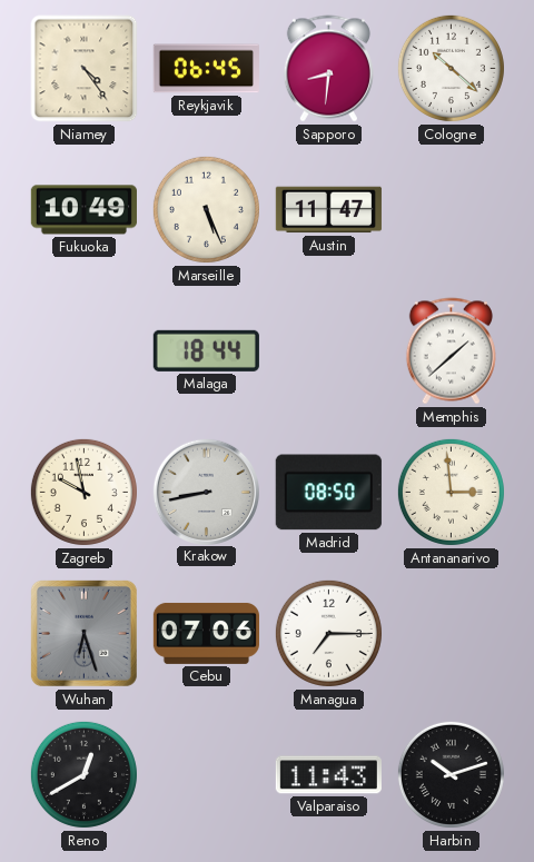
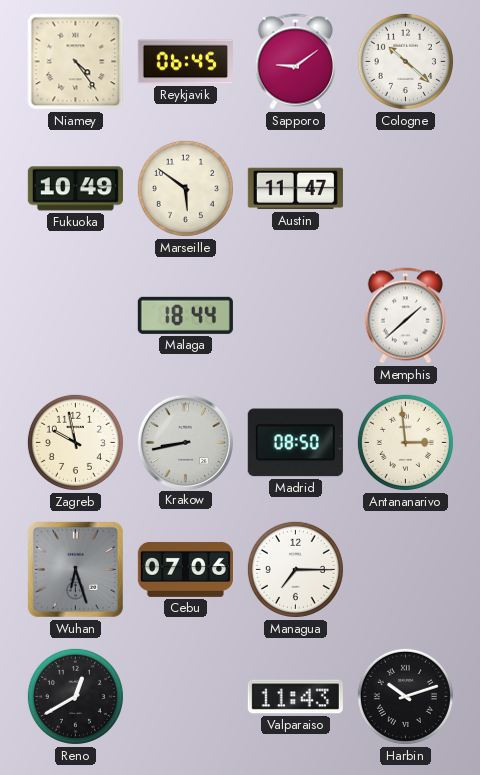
Sapporo: 8:31 -> 9:09 (295, 62)
Marseille: 5:26 -> 5:51 (185, 188)
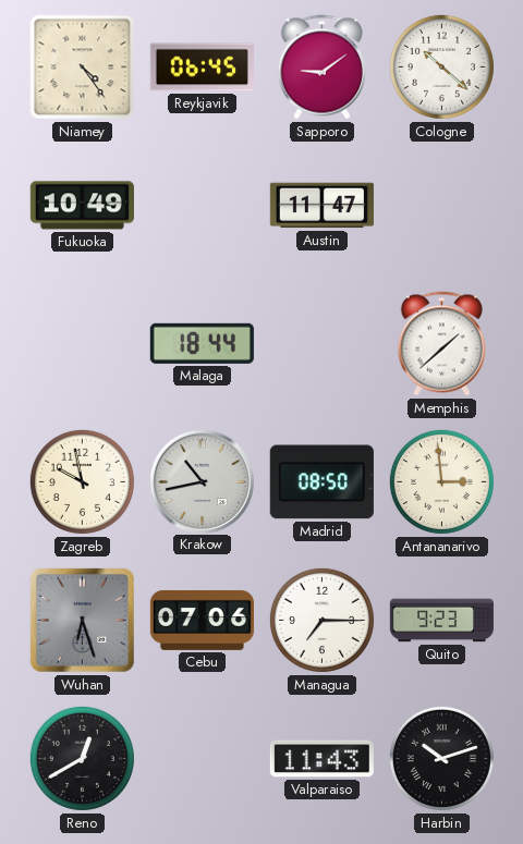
Marseille: 5:51 -> none (185, 188)
Krakow: 8:43 -> 10:43 (202, 481)
Quito: none -> 9:23 (441, 621)
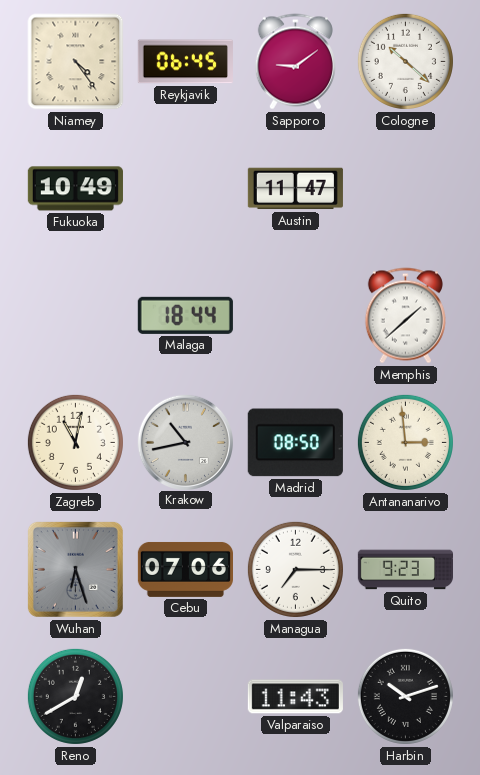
Zagreb: 9:58 -> 11:02 (75, 442)
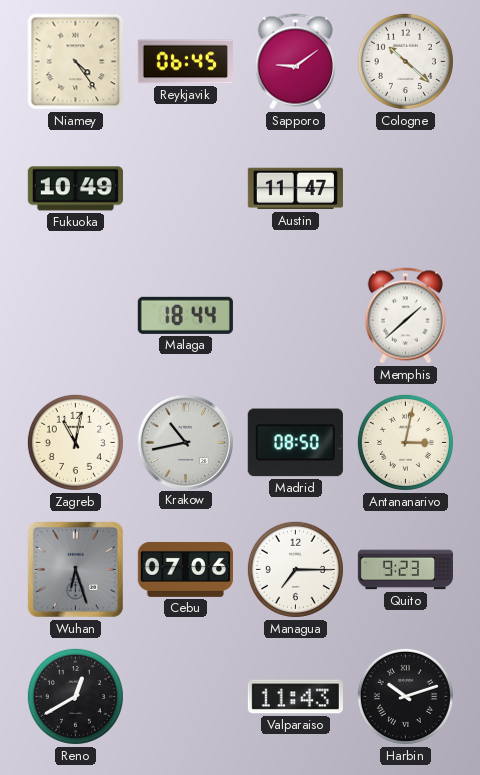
Antananarivo: 2:59 -> 3:02 (405, 442)
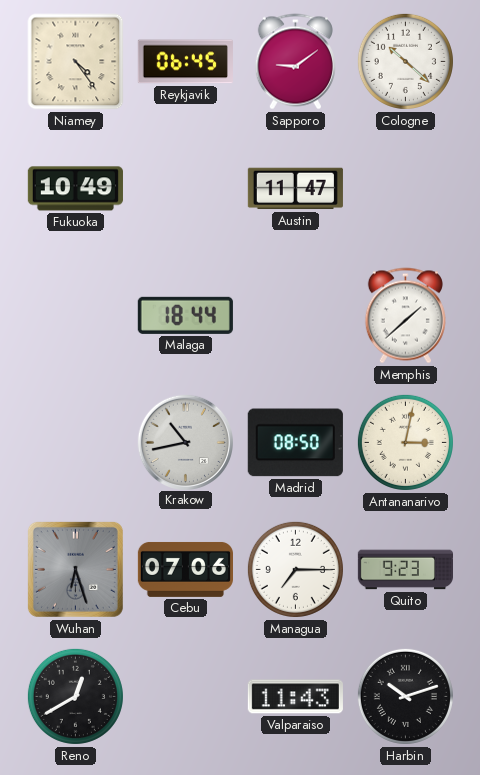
Zagreb: 11:02 -> none (75, 442)
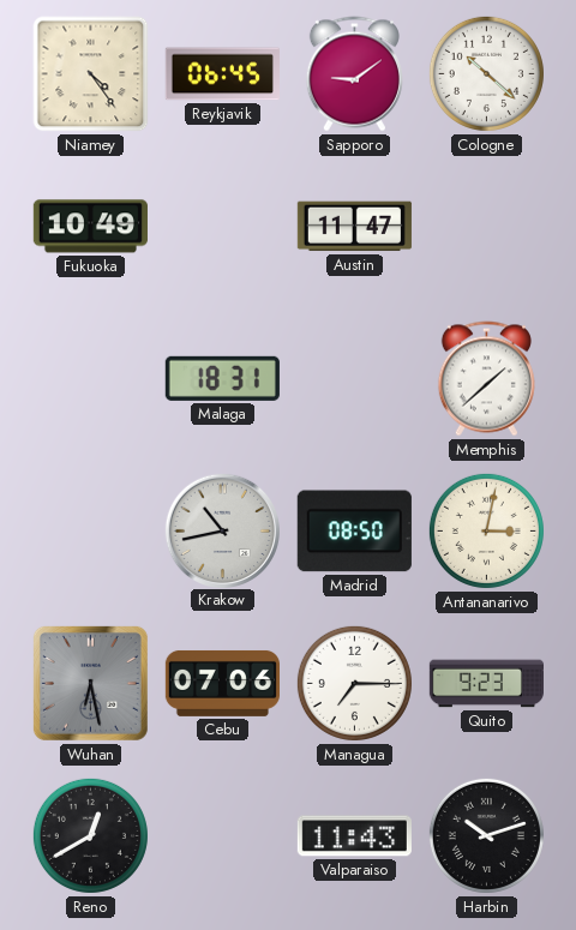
Malaga: 18:44 -> 18:31 (222, 378)
Wuhan: 6:27 -> 6:28 (90, 683)
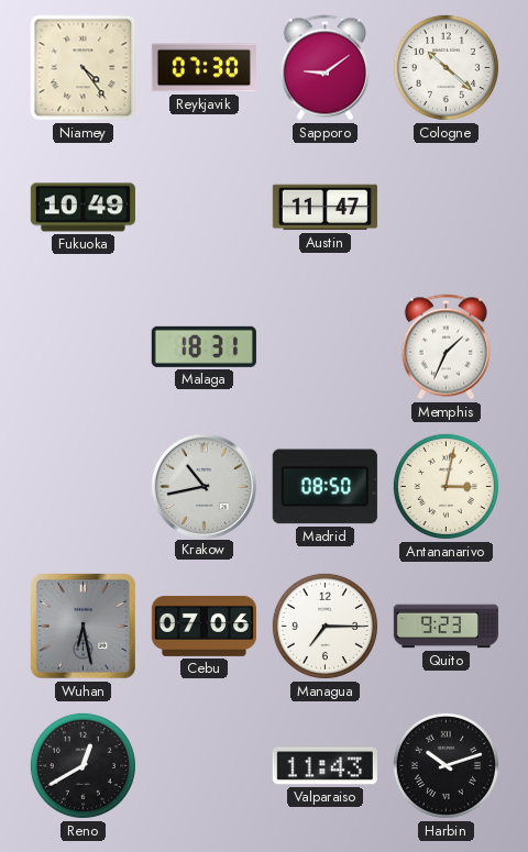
Reykjavik: 06:45 -> 07:30 (204, 68)
Memphis: 1:38 -> 1:34 (446, 347)
